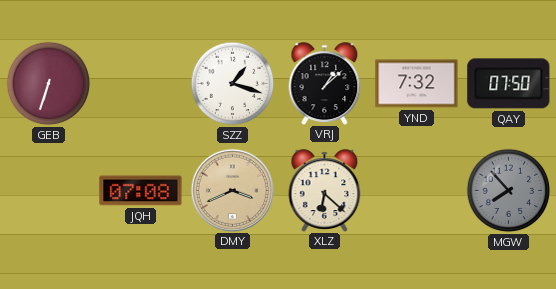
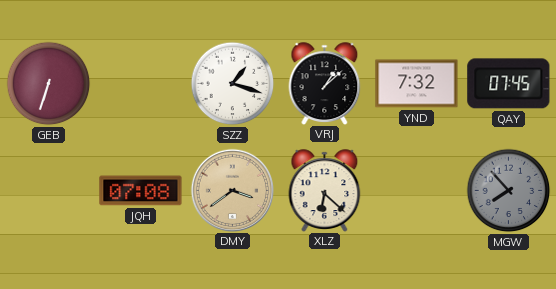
QAY: 07:50 -> 07:45 (509, 84)
DMY: 3:41 -> 3:39 (232, 190)
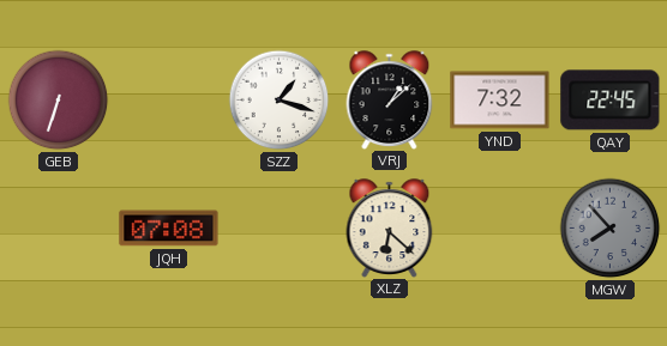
QAY: 07:45 -> 22:45 (611, 101)
DMY: 3:39 -> none (232, 190)
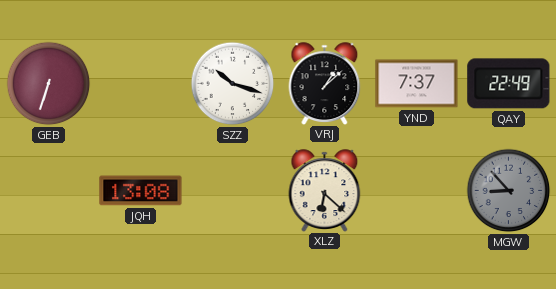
SZZ: 1:18 -> 10:18 (233, 84)
YND: 7:32 -> 7:37 (417, 84)
QAY: 22:45 -> 22:49 (509, 84)
JQH: 07:08 -> 13:08 (141, 191)
MGW: 7:53 -> 8:53 (509, 191)
